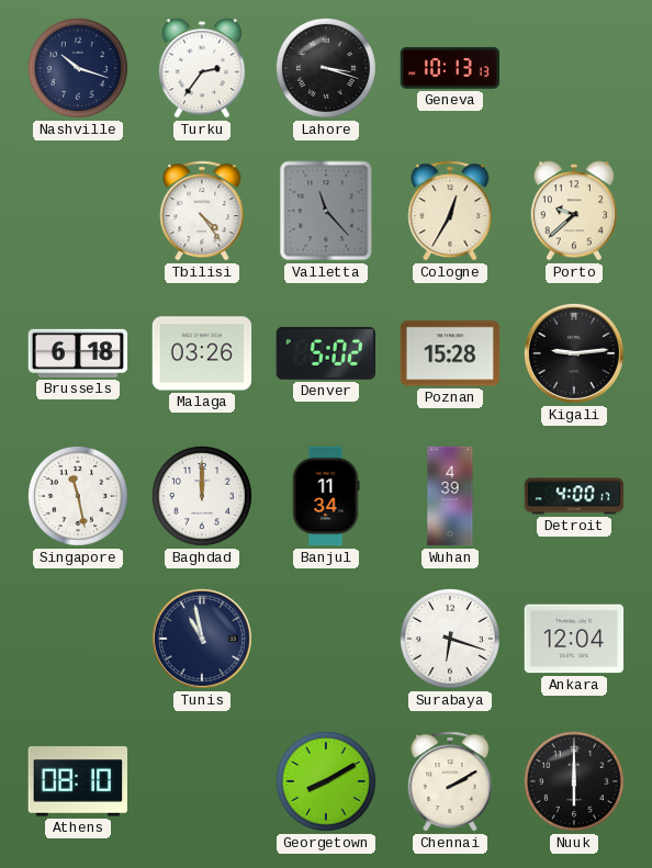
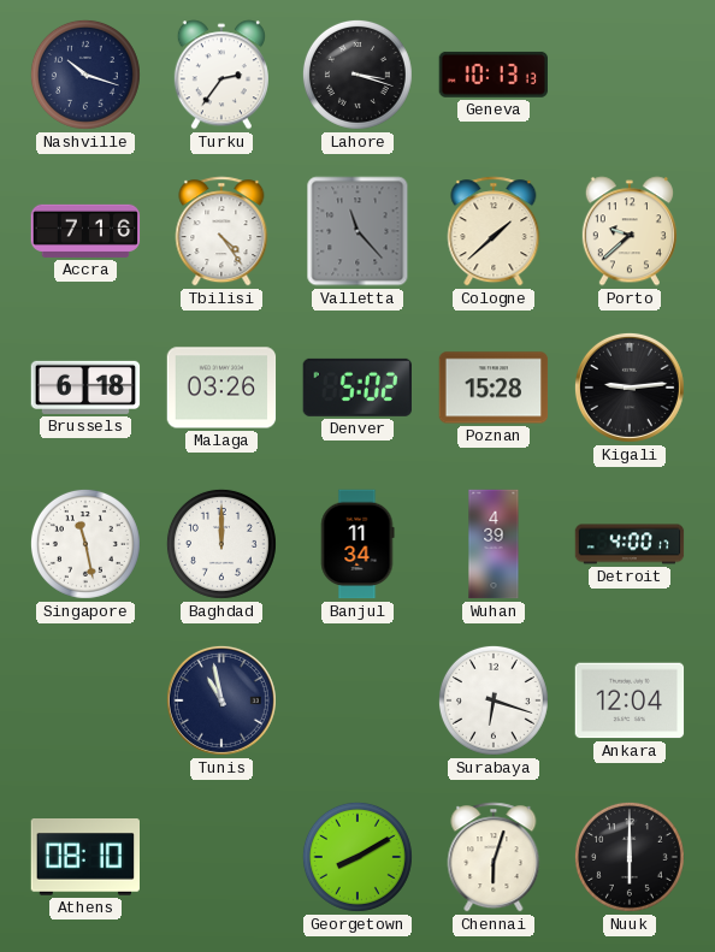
Accra: none -> 7:16 (85, 231)
Cologne: 12:35 -> 1:38 (494, 231)
Chennai: 2:10 -> 6:03 (494, 857)
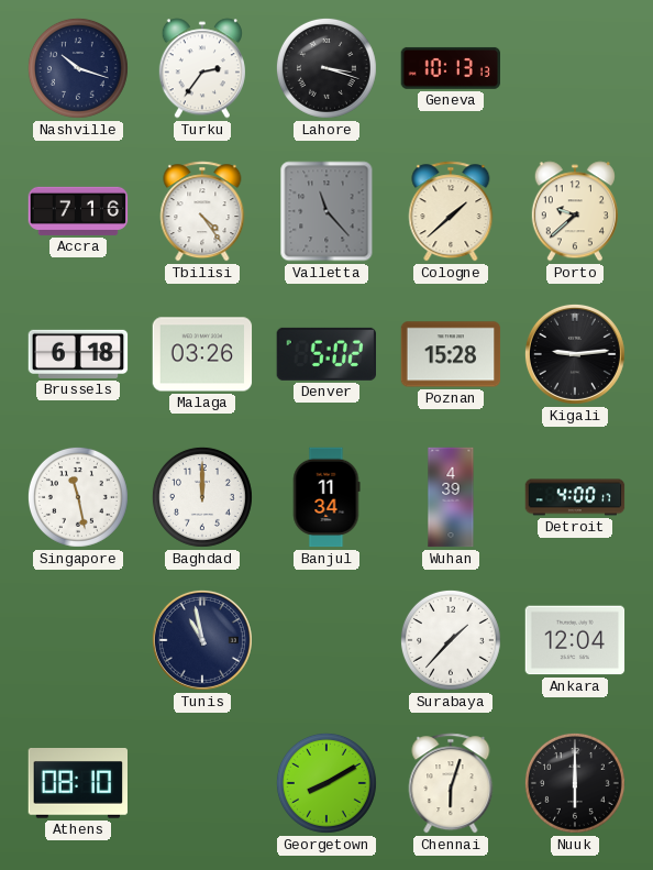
Surabaya: 6:18 -> 1:37 (451, 640)
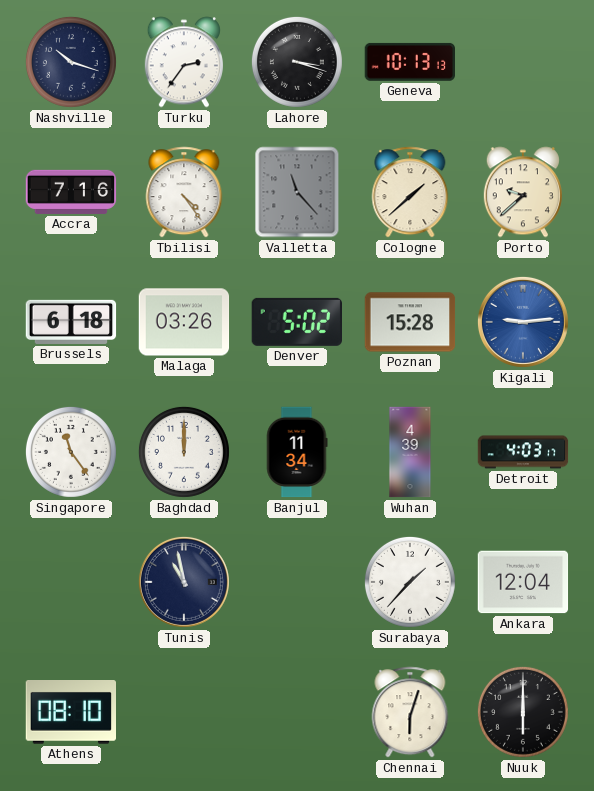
Kigali dial: black -> blue (523, 322)
Singapore: 11:28 -> 11:24 (71, 452)
Detroit: 4:00 -> 4:03 (523, 452)
Georgetown: 8:10 -> none (326, 783)
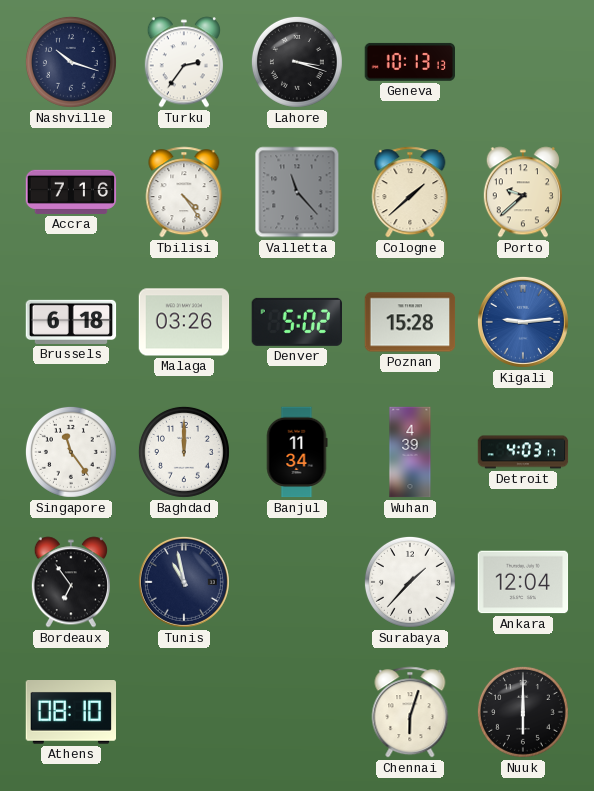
Bordeaux: none -> 6:54 (71, 582)
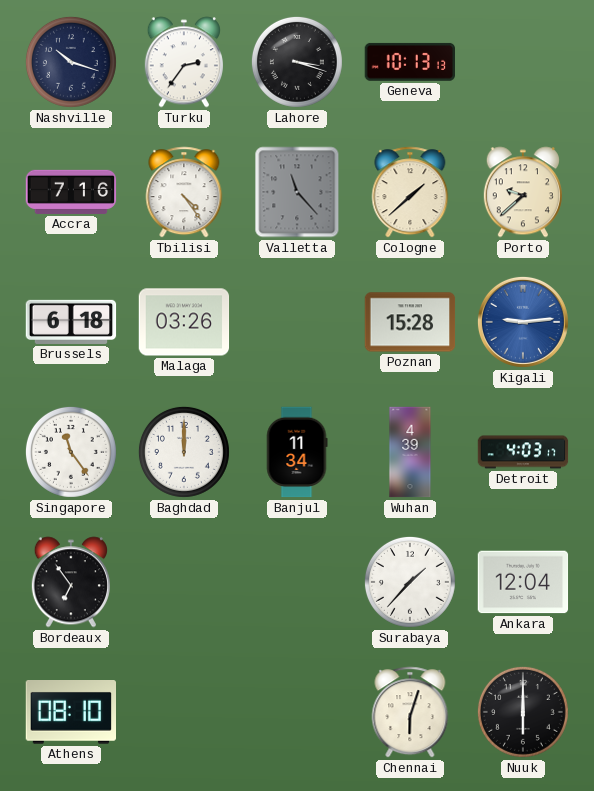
Denver: 5:02 -> none (296, 322)
Tunis: 10:58 -> none (184, 582)
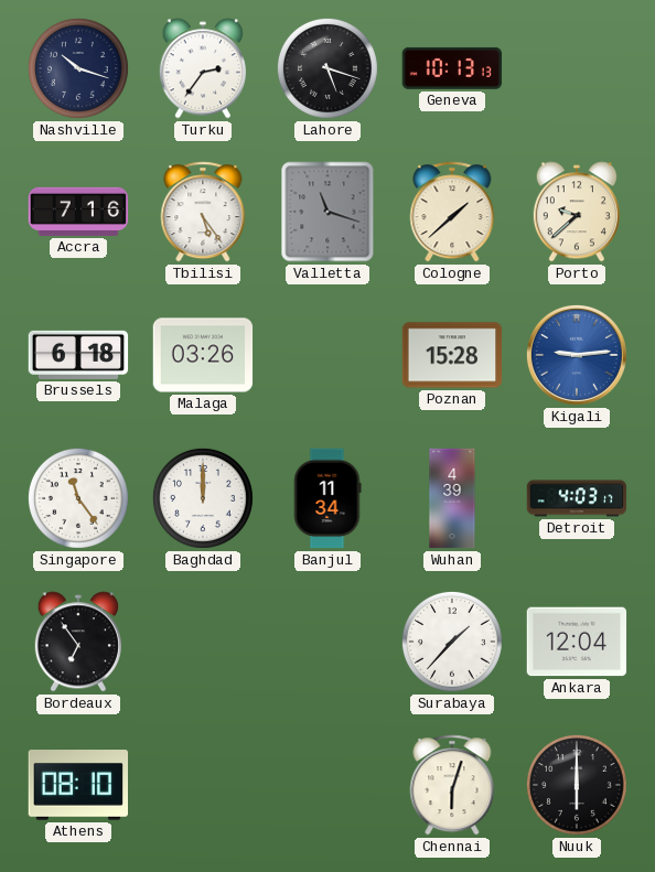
Lahore: 3:18 -> 5:18 (327, 68)
Tbilisi: 4:24 -> 5:24 (203, 212)
Valletta: 11:23 -> 11:18 (327, 212)
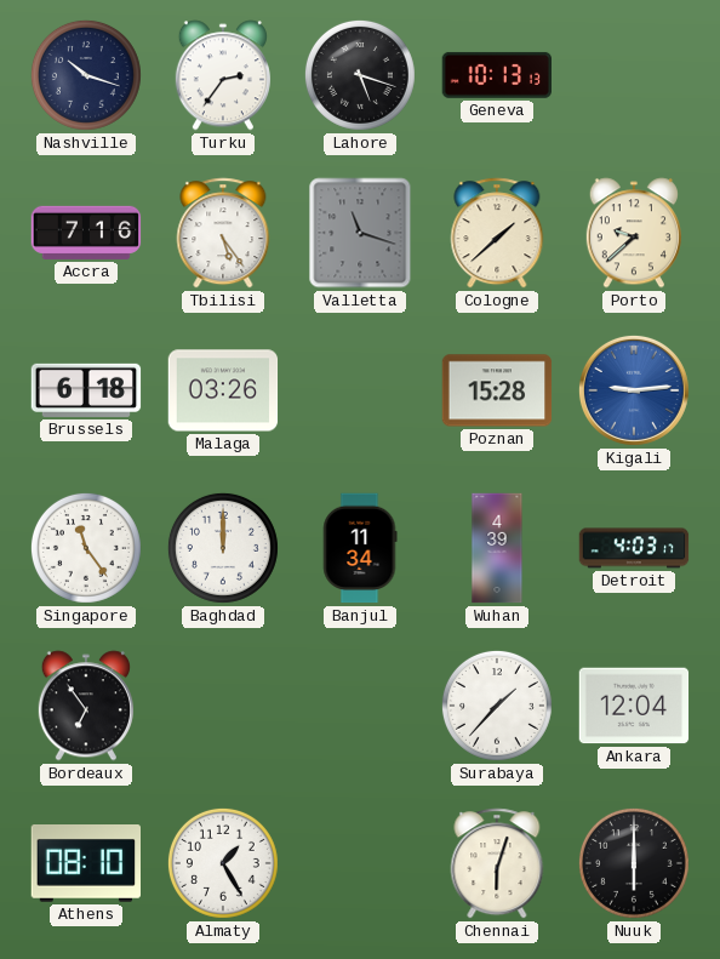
Almaty: none -> 1:25 (223, 863)
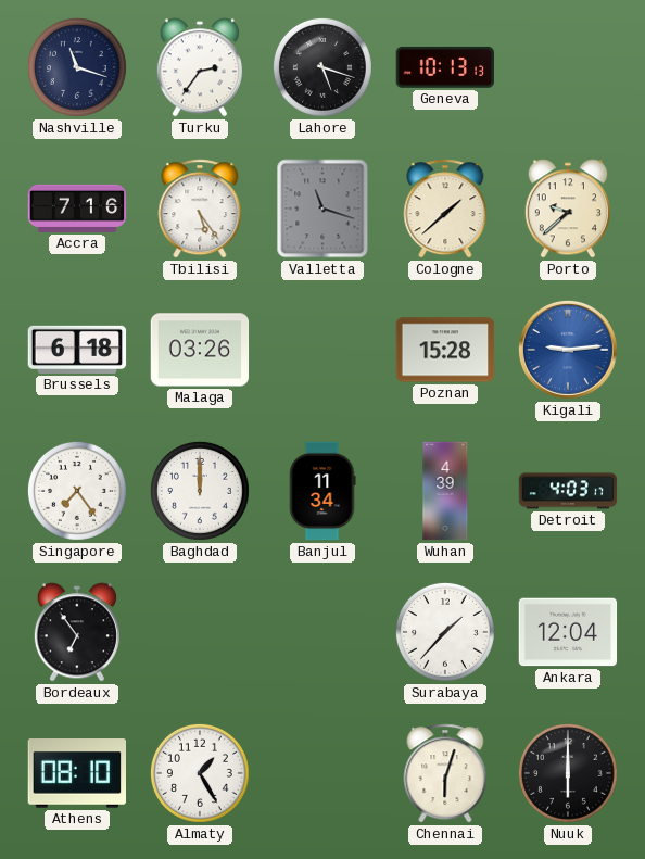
Nashville: 10:18 -> 11:18 (77, 67)
Singapore: 11:24 -> 7:24 (77, 491)
